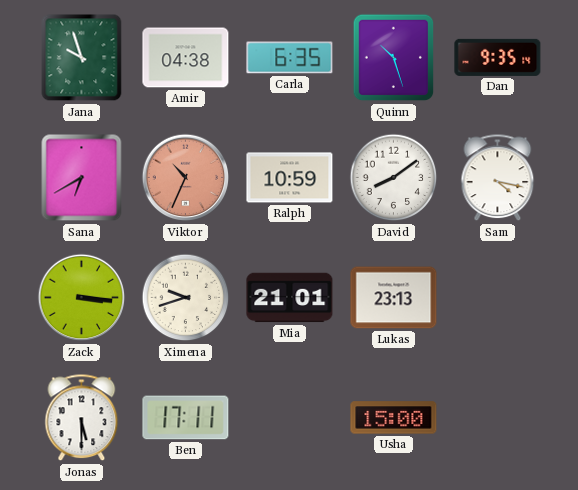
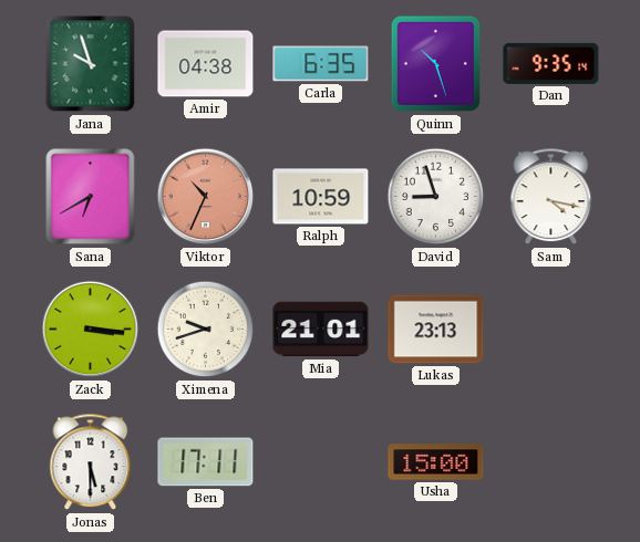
David: 8:09 -> 8:57 (436, 197)
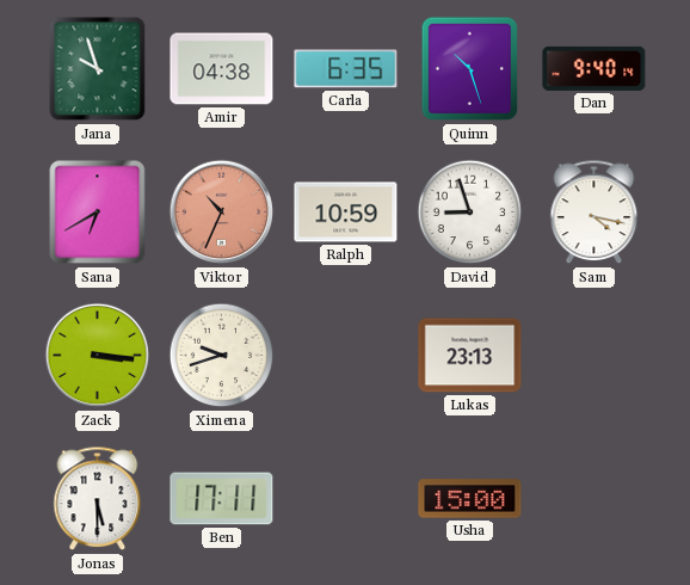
Dan: 9:35 -> 9:40 (594, 68)
Mia: 21:01 -> none (321, 330)
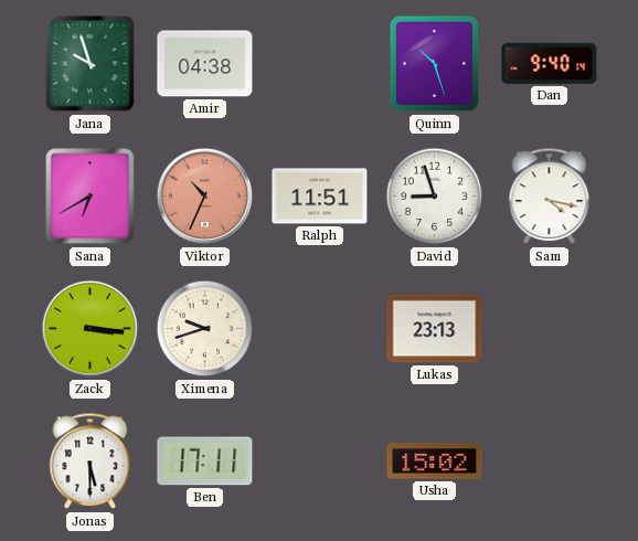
Carla: 6:35 -> none (346, 69)
Ralph: 10:59 -> 11:51 (320, 197)
Usha: 15:00 -> 15:02 (435, 462)
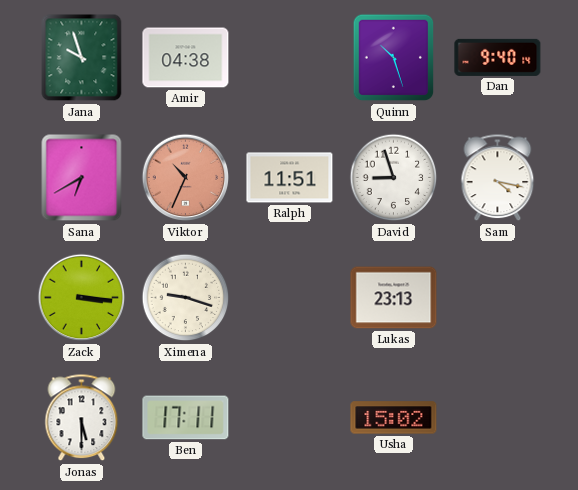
Ximena: 9:42 -> 9:18 (186, 298)
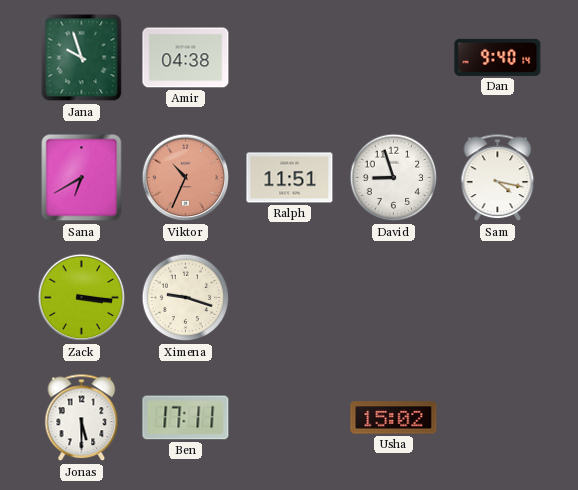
Quinn: 10:27 -> none (394, 58)
Lukas: 23:13 -> none (394, 298)
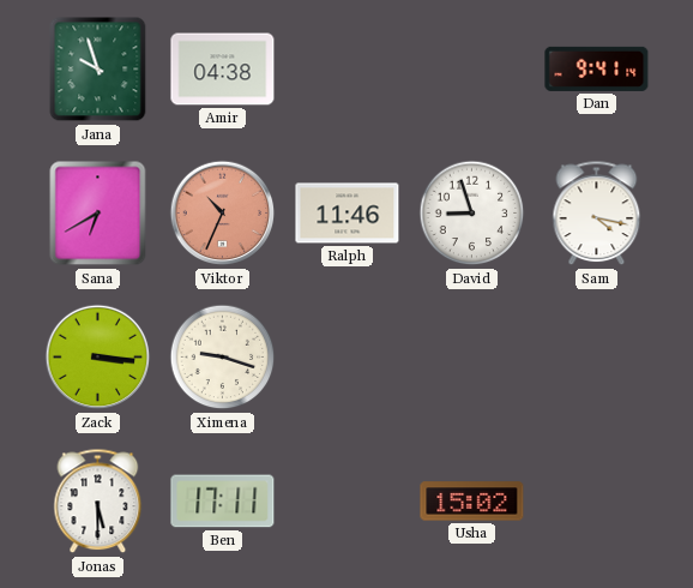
Dan: 9:40 -> 9:41 (597, 68)
Ralph: 11:51 -> 11:46 (348, 214)
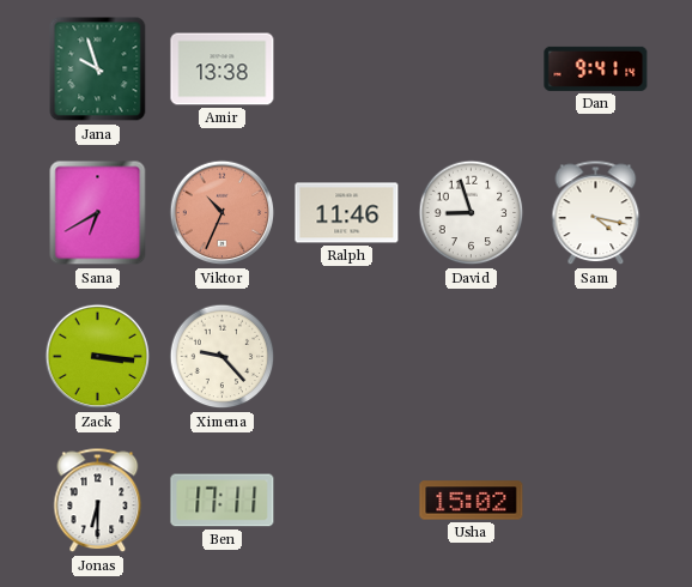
Amir: 04:38 -> 13:38 (223, 69)
Ximena: 9:18 -> 9:23 (223, 357)
Jonas: 5:30 -> 6:30 (98, 501)
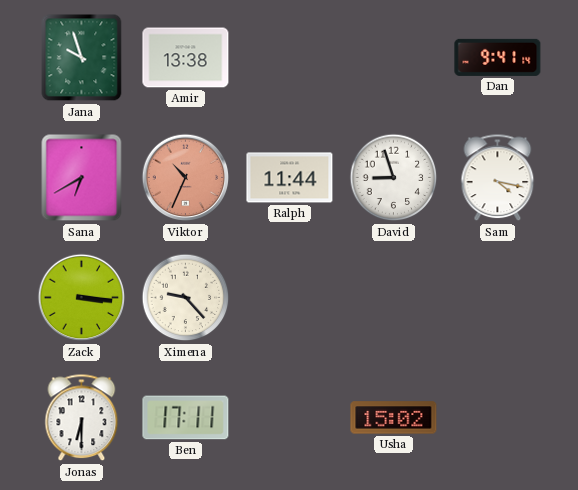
Ralph: 11:46 -> 11:44 (290, 178)
